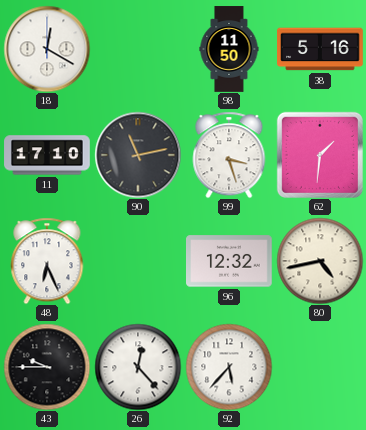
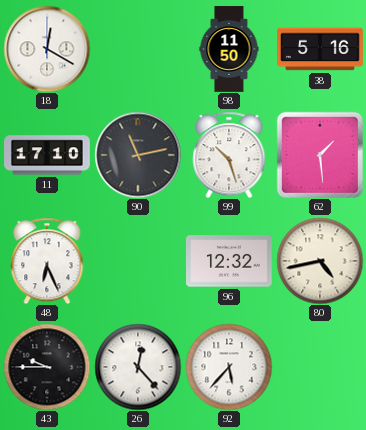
99: 3:27 -> 10:27 (229, 155)
62: 1:31 -> 1:29 (320, 155)
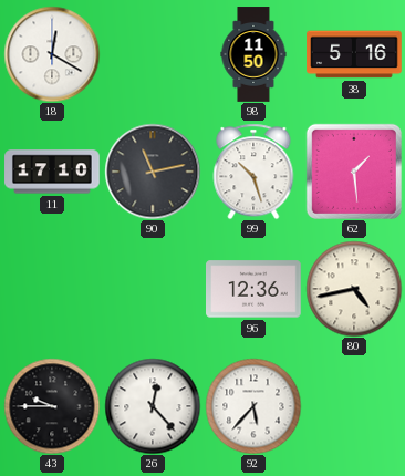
48: 6:26 -> none (47, 261)
96: 12:32 -> 12:36 (255, 289)
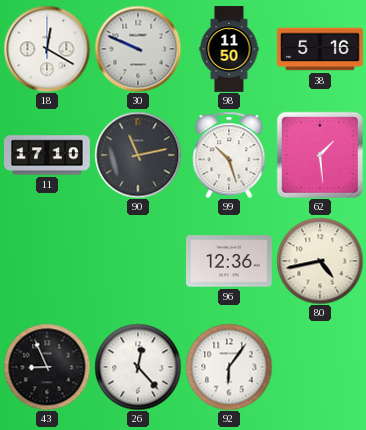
30: none -> 9:49 (138, 49)
43: 9:45 -> 8:56 (47, 367)
92: 5:37 -> 6:06 (229, 367)
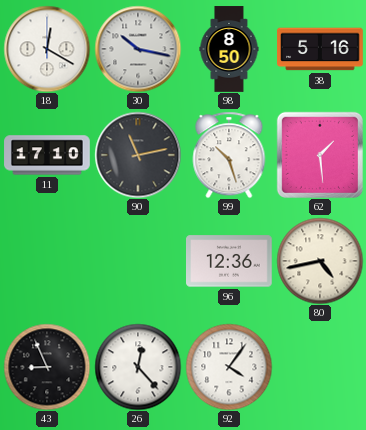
30: 9:49 -> 10:17 (138, 49)
98: 11:50 -> 8:50 (229, 49)
92: 6:06 -> 4:06 (229, 367)
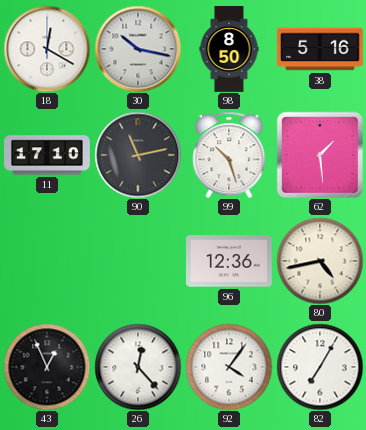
43: 8:56 -> 12:56 (47, 367)
82: none -> 7:05 (320, 367)
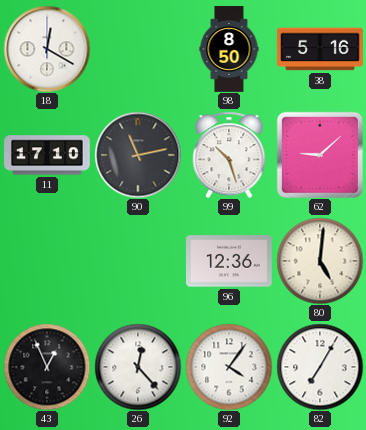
30: 10:17 -> none (138, 49)
62: 1:29 -> 9:08 (320, 155)
80: 4:43 -> 5:01 (320, 261)
